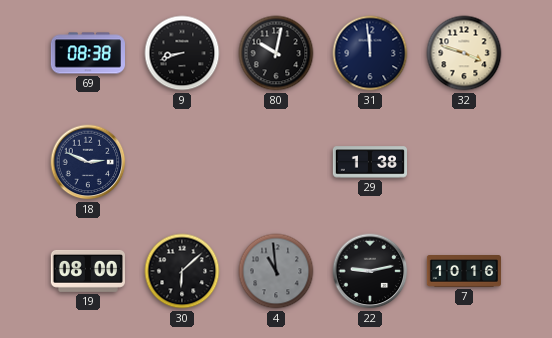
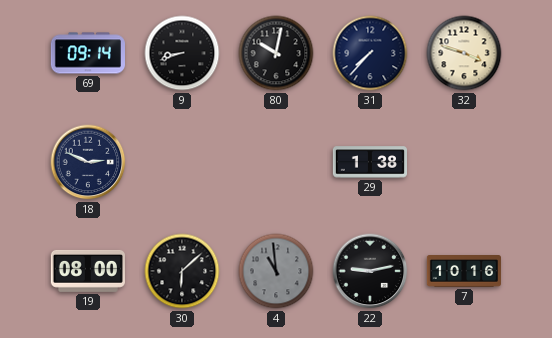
69: 08:38 -> 09:14 (87, 53)
31: 11:59 -> 7:37 (370, 53)
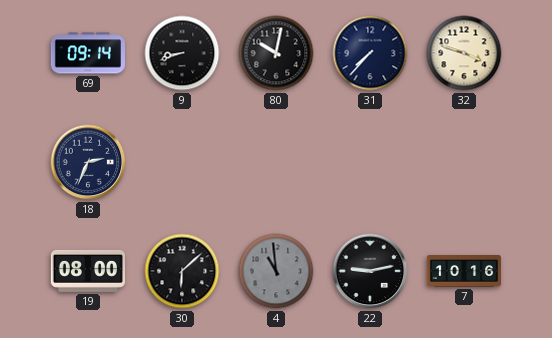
18: 2:49 -> 2:34 (88, 162)
29: 1:38 -> none (369, 162)
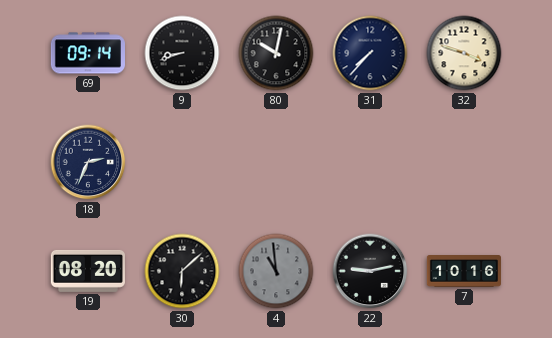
19: 08:00 -> 08:20 (88, 271)
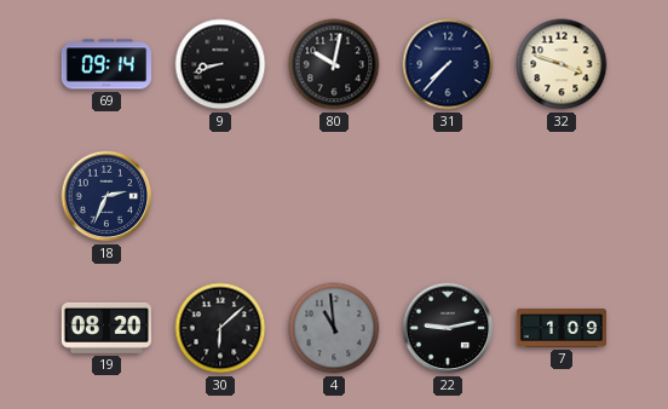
7: 10:16 -> 1:09 (560, 329)
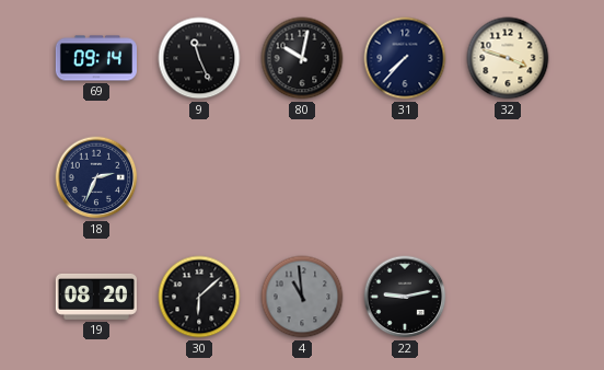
9: 8:42 -> 11:26 (199, 58)
7: 1:09 -> none (560, 329)
